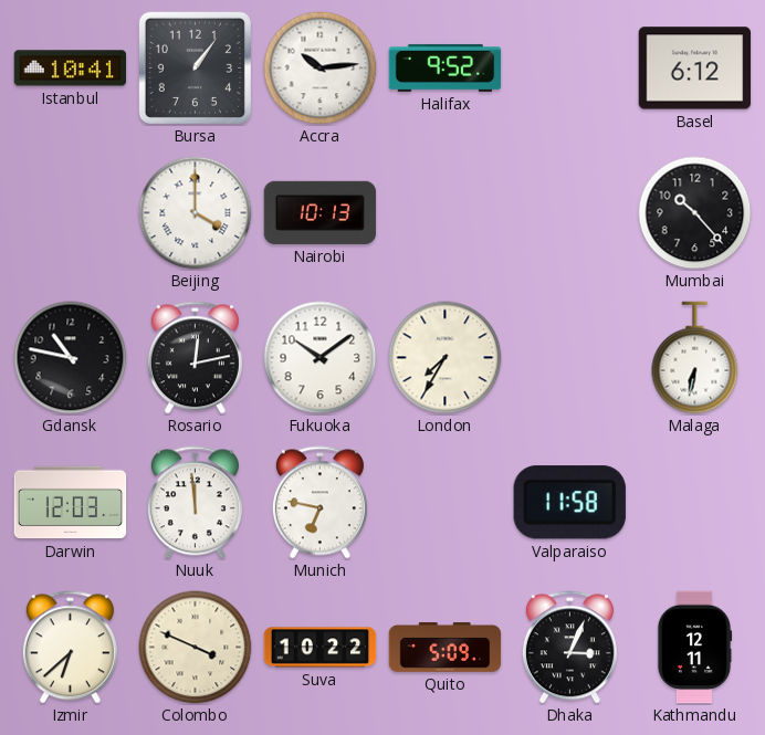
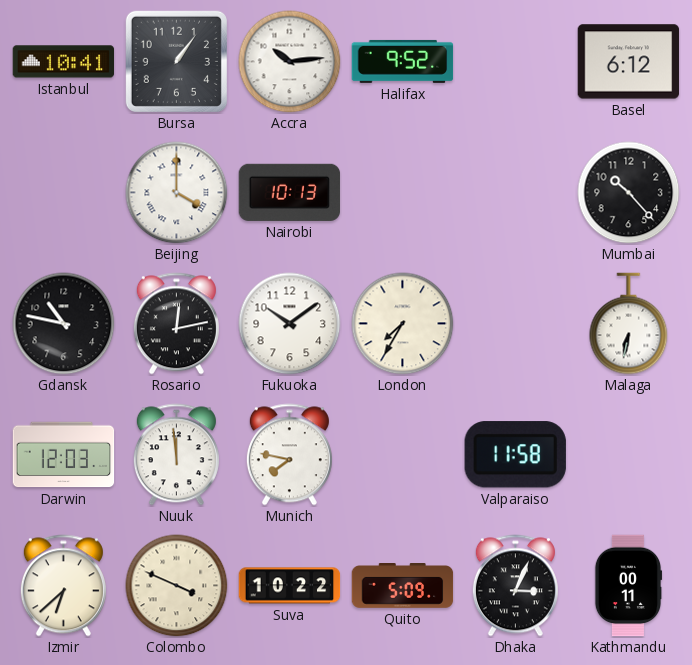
Munich: 6:47 -> 7:47 (289, 455)
Kathmandu: 12:11 -> 00:11 (628, 586)
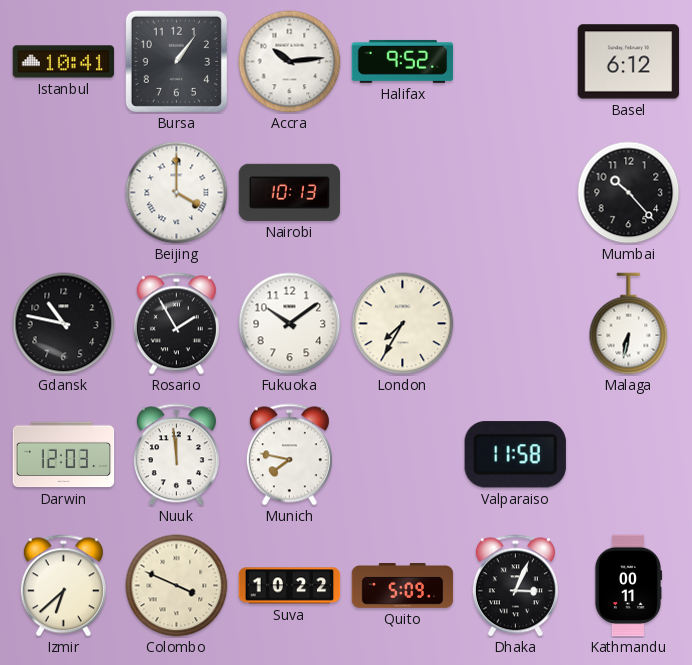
Rosario: 12:13 -> 1:55 (176, 324)
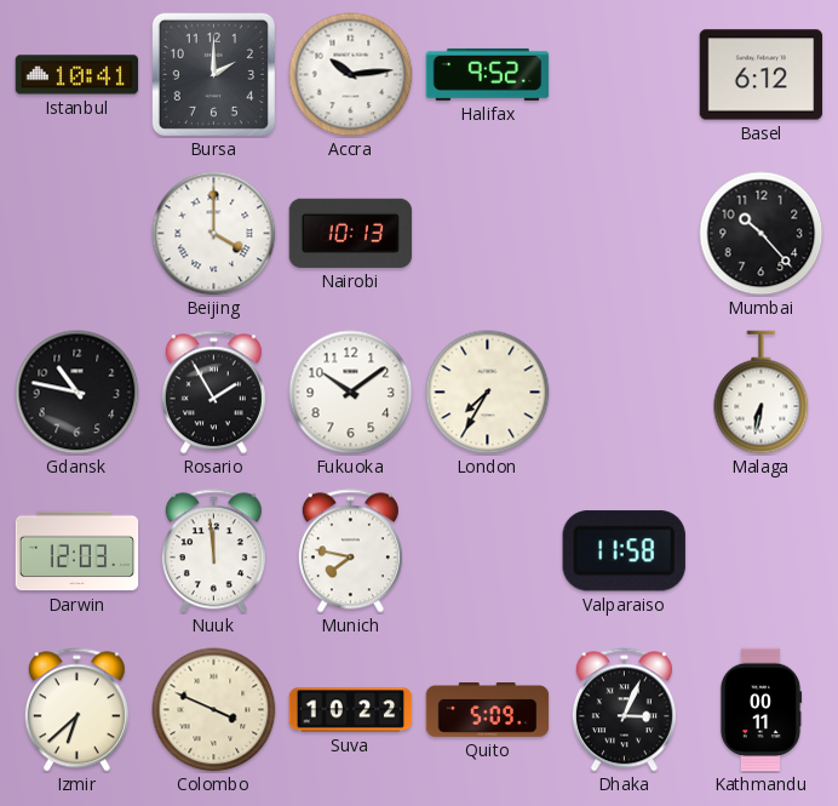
Bursa: 1:06 -> 2:00 (213, 74)
